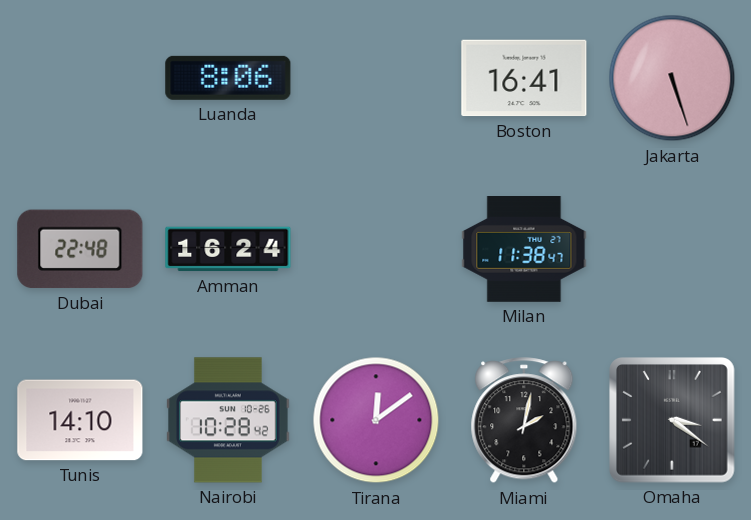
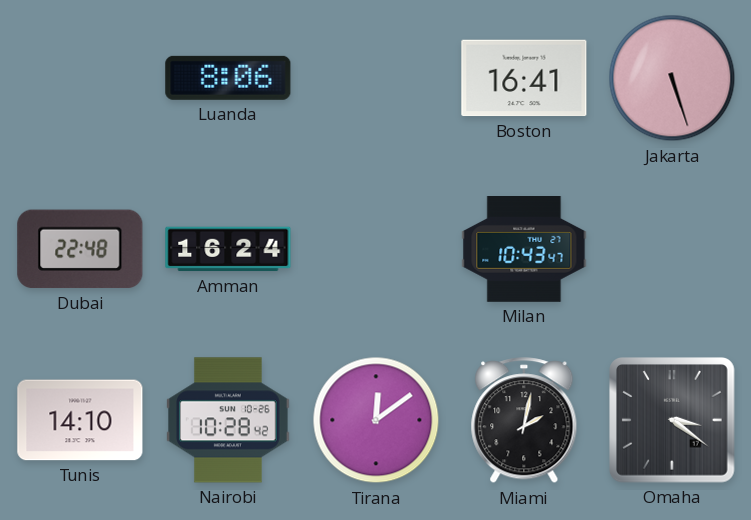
Milan: 11:38 -> 10:43 (524, 250)
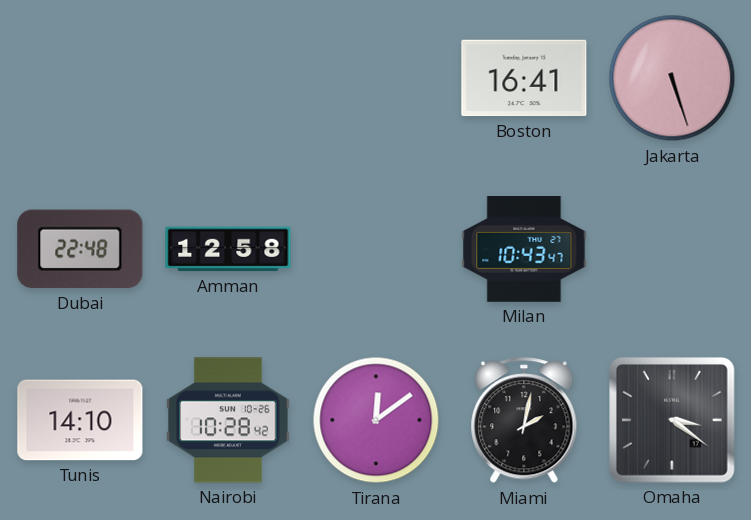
Luanda: 8:06 -> none (228, 78)
Amman: 16:24 -> 12:58 (228, 249)
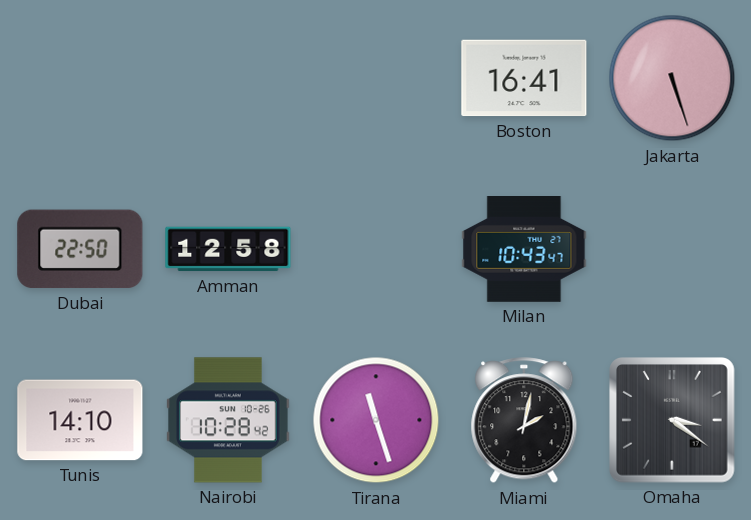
Dubai: 22:48 -> 22:50 (80, 249)
Tirana: 12:09 -> 11:27 (376, 420)
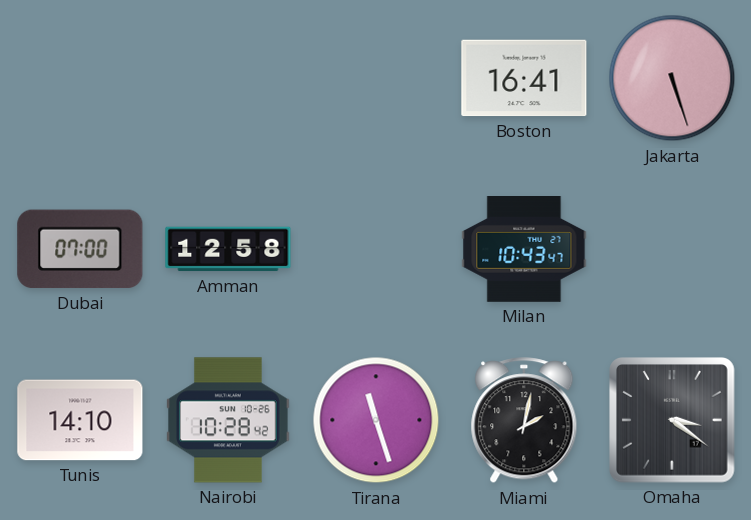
Dubai: 22:50 -> 07:00 (80, 249)
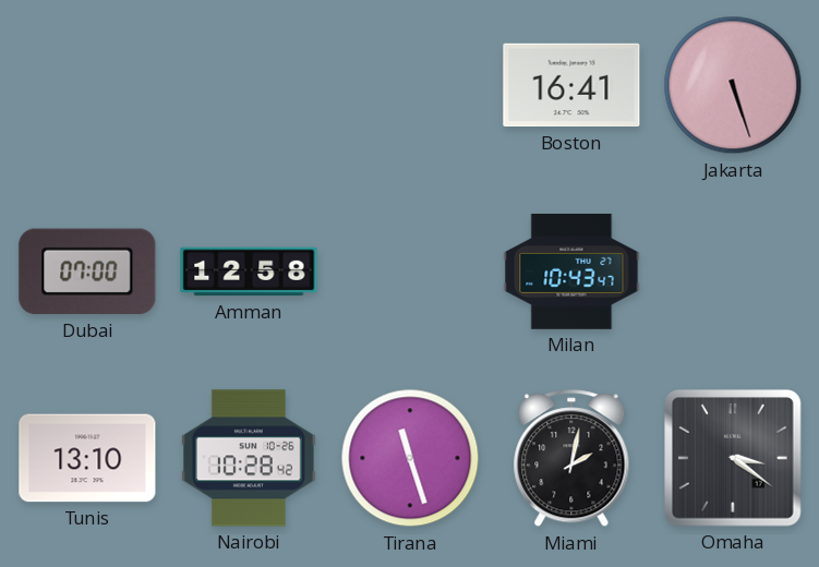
Tunis: 14:10 -> 13:10 (87, 458)
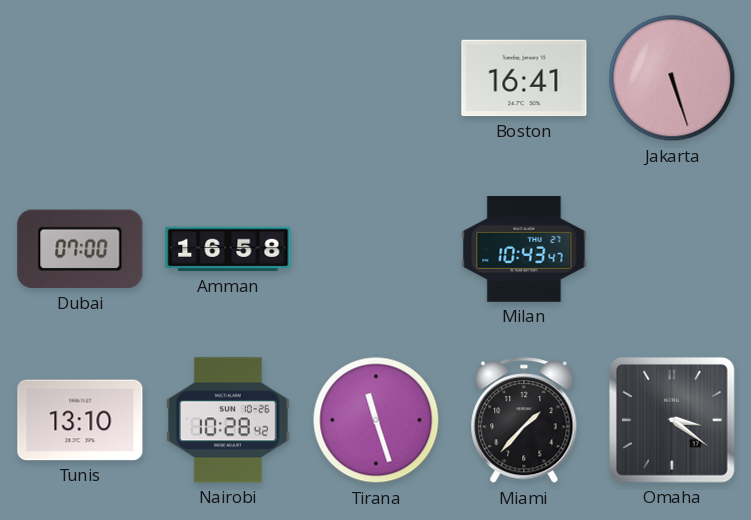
Amman: 12:58 -> 16:58 (228, 249)
Miami: 2:02 -> 1:37 (524, 421)
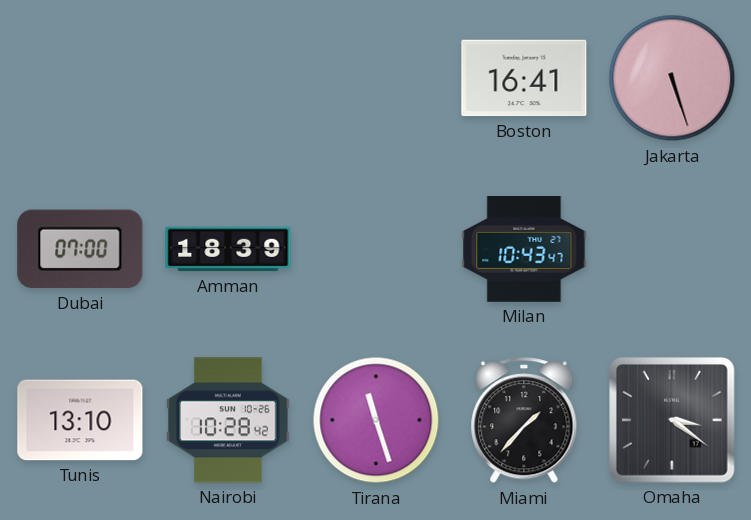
Amman: 16:58 -> 18:39 (228, 249)
